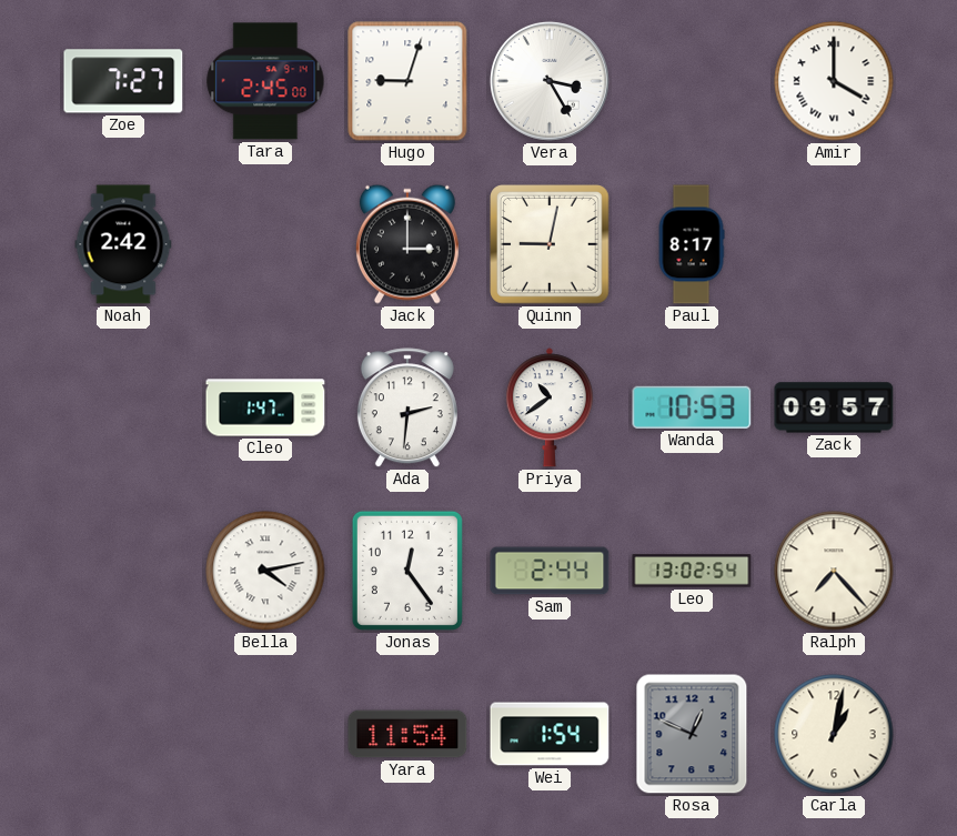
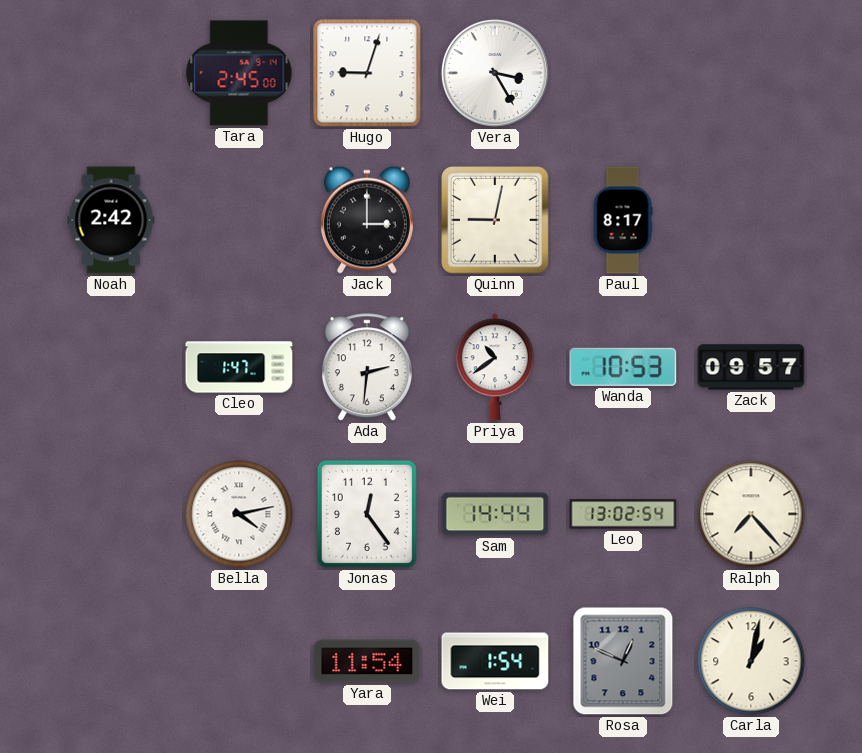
Zoe: 7:27 -> none (123, 81)
Amir: 4:00 -> none (834, 81)
Sam: 2:44 -> 14:44 (495, 514)
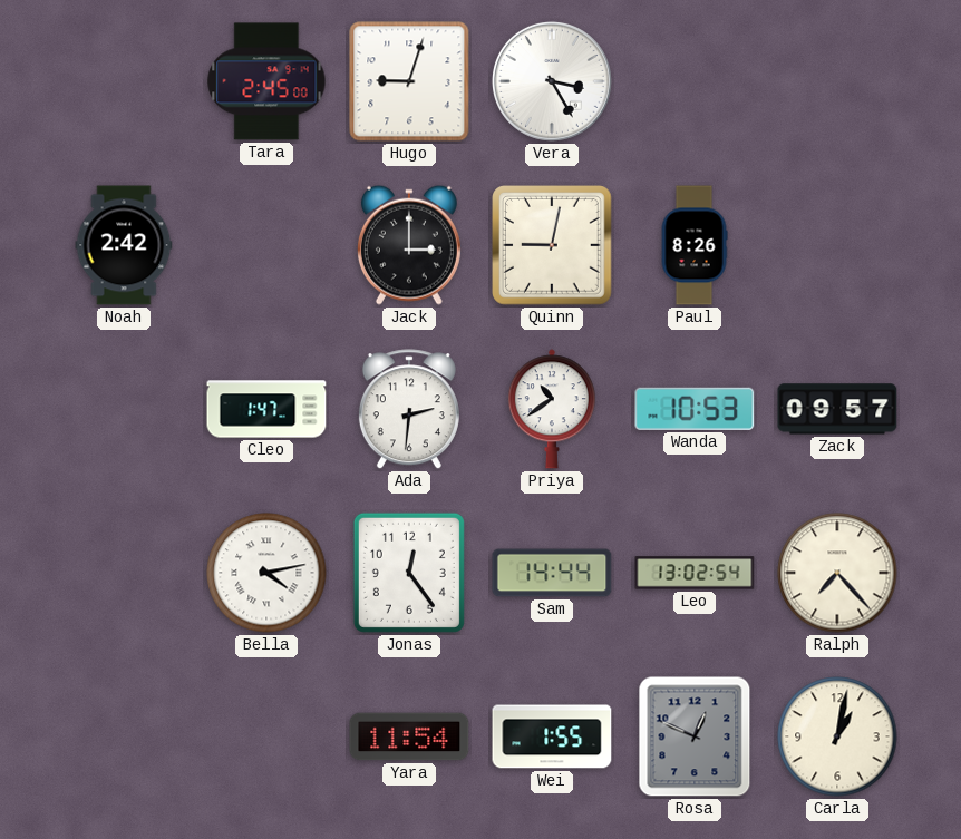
Paul: 8:17 -> 8:26 (695, 245)
Wei: 1:54 -> 1:55 (552, 736)
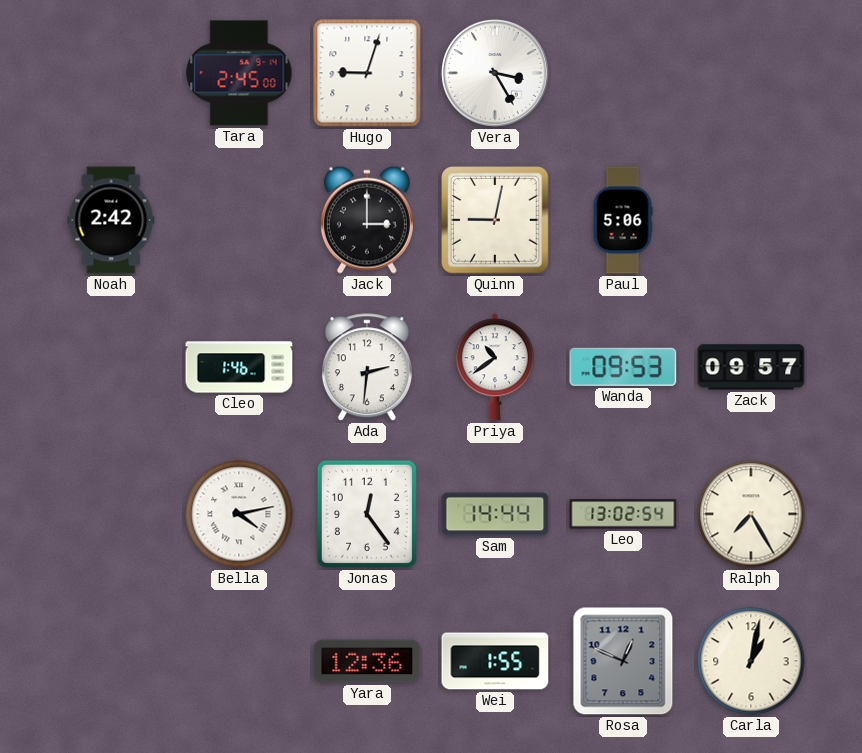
Paul: 8:26 -> 5:06 (623, 220)
Cleo: 1:47 -> 1:46 (239, 367)
Wanda: 10:53 -> 09:53 (623, 367)
Ralph: 7:23 -> 7:25 (751, 514)
Yara: 11:54 -> 12:36 (367, 661)
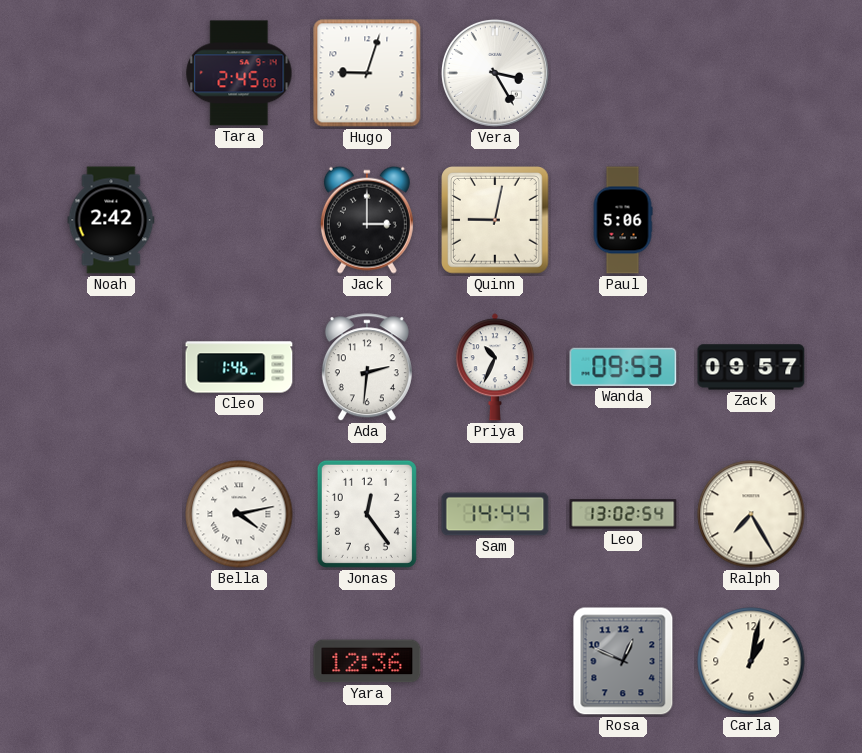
Priya: 10:39 -> 10:34 (495, 367)
Wei: 1:55 -> none (495, 661)
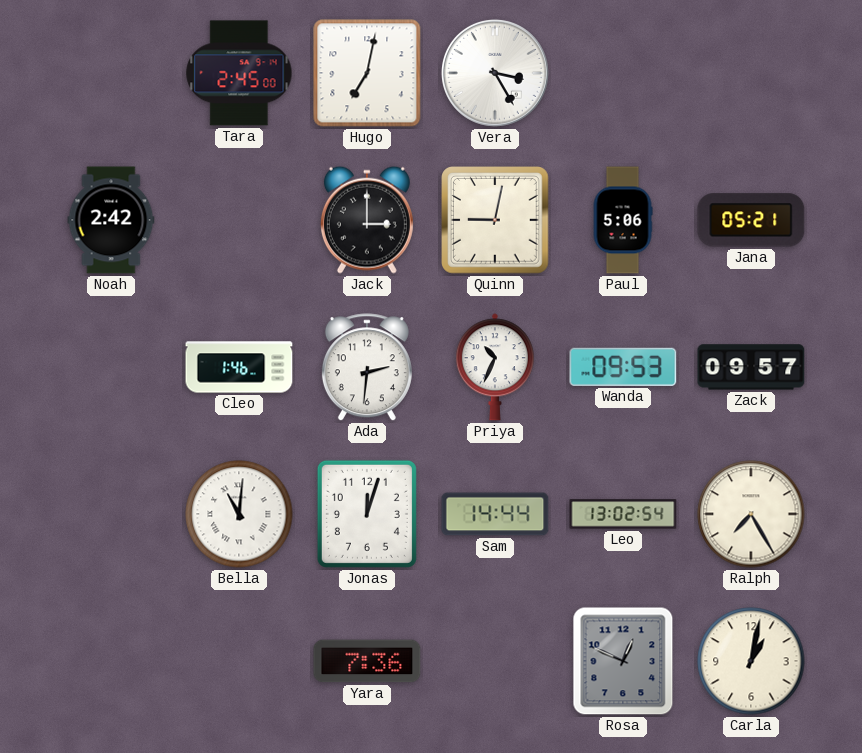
Hugo: 9:03 -> 7:02 (367, 73)
Jana: none -> 05:21 (751, 220)
Bella: 4:13 -> 11:01 (239, 514)
Jonas: 12:24 -> 12:03 (367, 514)
Yara: 12:36 -> 7:36 (367, 661)
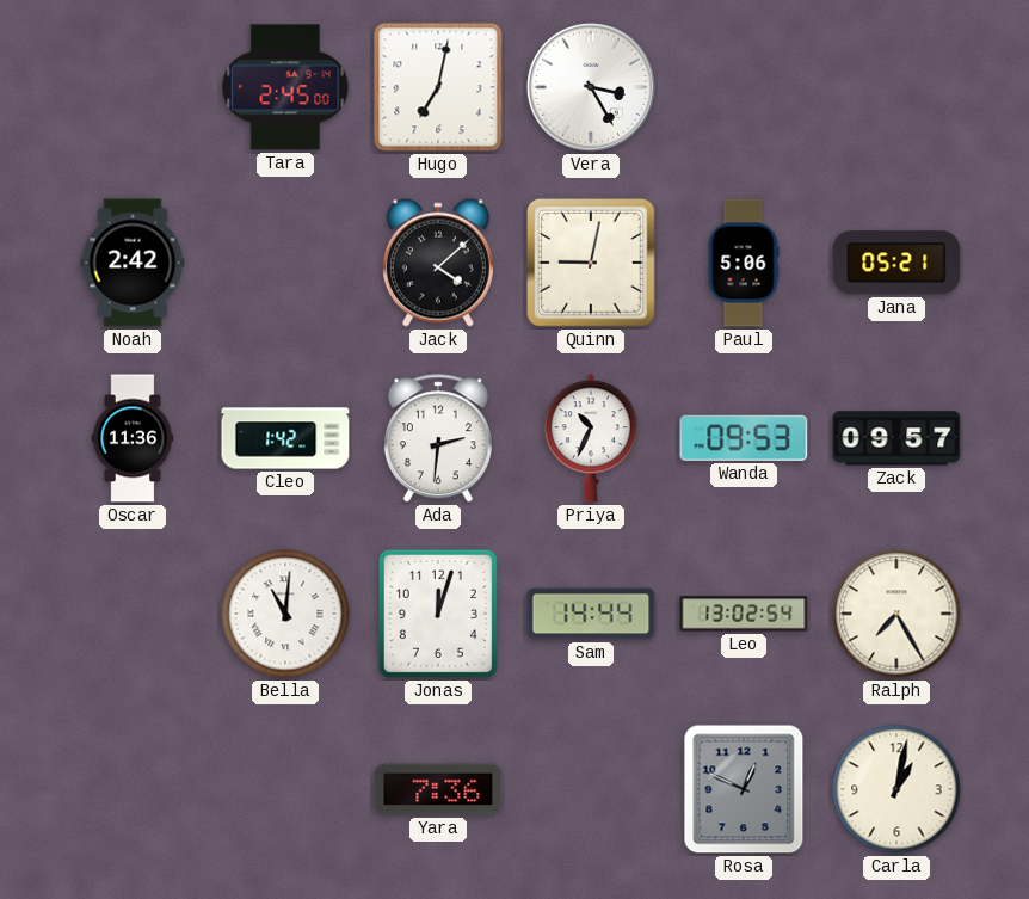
Jack: 3:00 -> 4:08 (438, 263)
Oscar: none -> 11:36 (133, 438)
Cleo: 1:46 -> 1:42 (285, 438)
